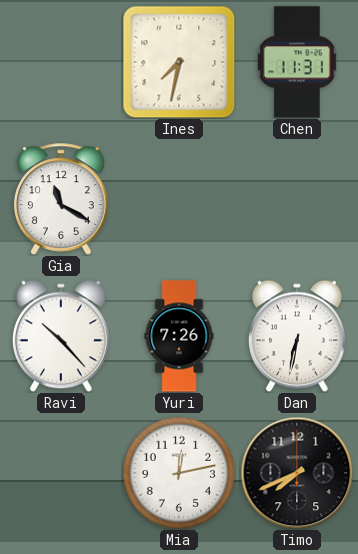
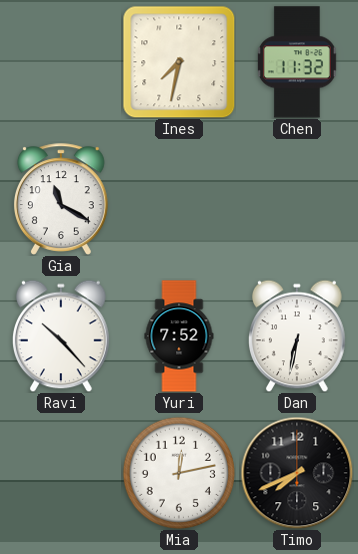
Chen: 11:31 -> 11:32 (297, 62)
Yuri: 7:26 -> 7:52 (179, 336)
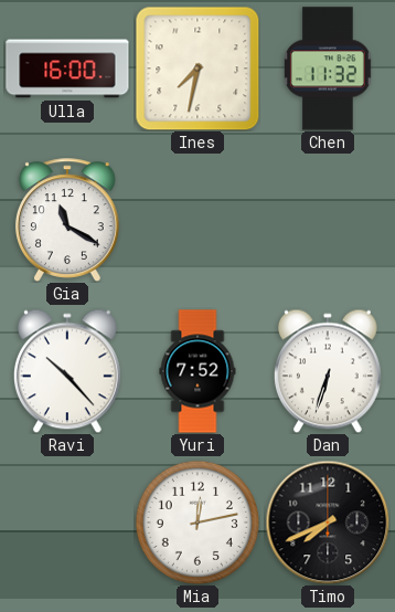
Ulla: none -> 16:00 (67, 68)
Dan: 6:32 -> 6:33 (328, 371)
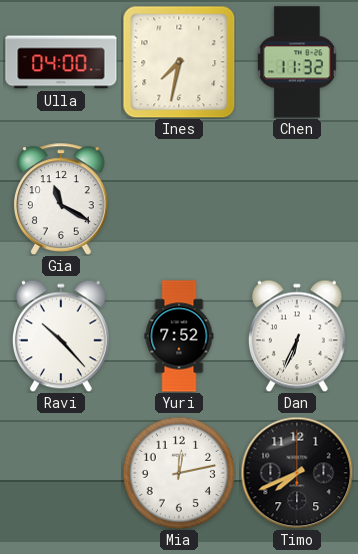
Ulla: 16:00 -> 04:00 (61, 62)
Dan: 6:33 -> 6:34 (297, 336)
